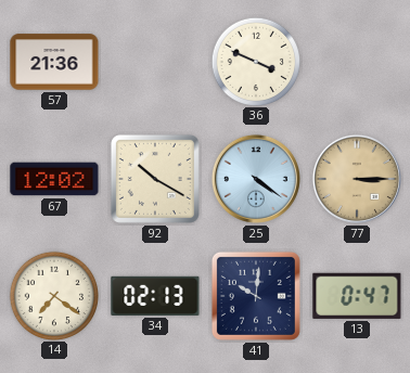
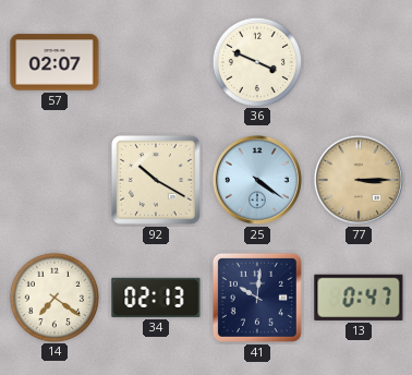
57: 21:36 -> 02:07 (54, 62)
67: 12:02 -> none (54, 179)
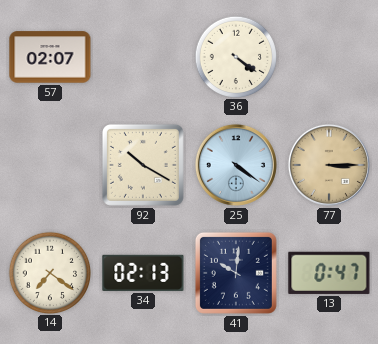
36: 3:49 -> 4:21 (235, 56)
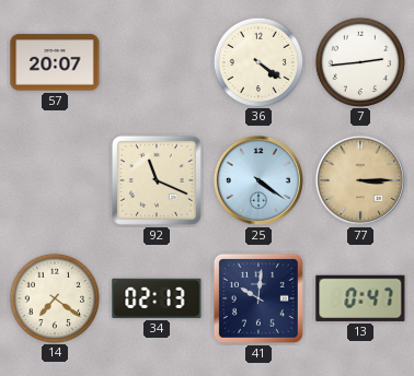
57: 02:07 -> 20:07 (55, 62)
7: none -> 2:44 (359, 61)
92: 10:20 -> 11:19 (157, 180)
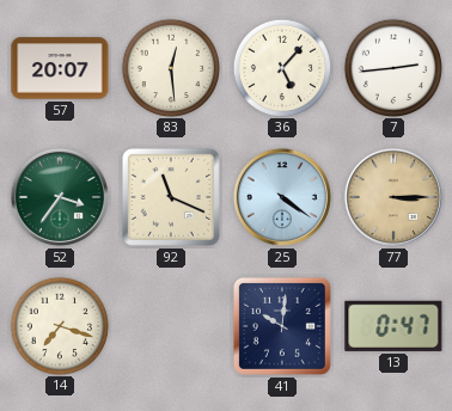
83: none -> 12:29 (170, 67)
36: 4:21 -> 5:07 (281, 67)
52: none -> 3:36 (60, 197)
14: 7:21 -> 7:18 (59, 325)
34: 02:13 -> none (157, 298)
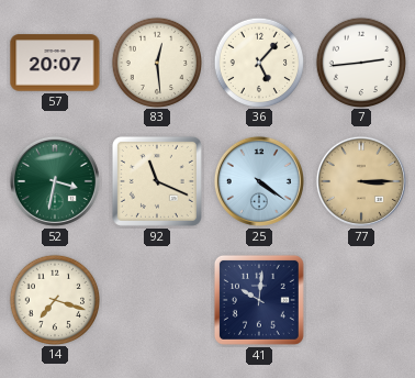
52: 3:36 -> 3:32 (55, 181)
13: 0:47 -> none (393, 326)
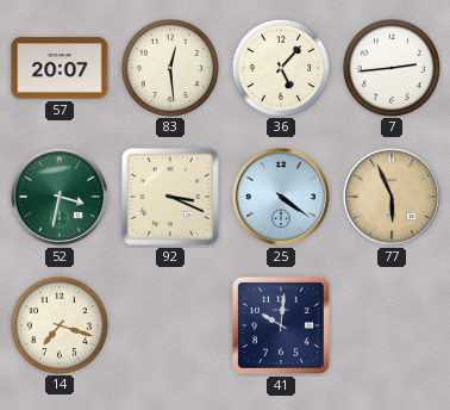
92: 11:19 -> 3:19 (170, 197)
77: 3:15 -> 5:56 (392, 197)
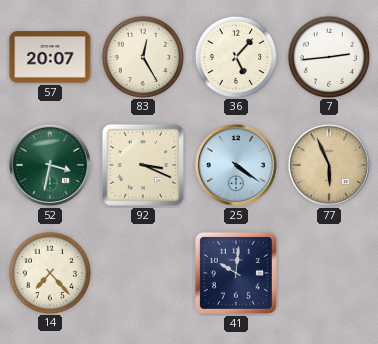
83: 12:29 -> 12:25 (142, 56)
14: 7:18 -> 7:23 (49, 272)
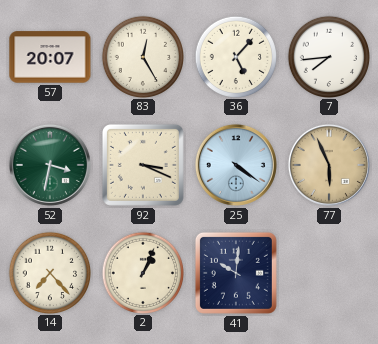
7: 2:44 -> 7:44 (328, 56)
2: none -> 1:04 (142, 272)
